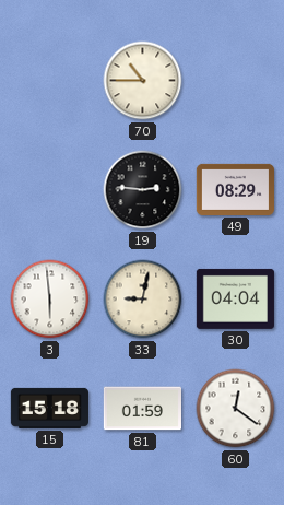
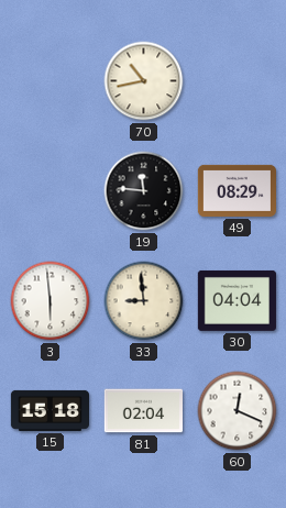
70: 10:45 -> 10:43 (144, 81)
19: 2:46 -> 11:46 (144, 191)
33: 9:02 -> 8:59 (144, 301)
81: 01:59 -> 02:04 (143, 411)
60: 12:21 -> 12:19 (238, 411)
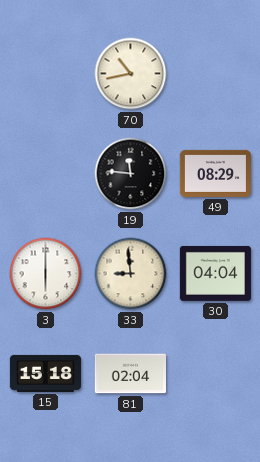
3: 5:59 -> 6:00 (46, 274)
60: 12:19 -> none (238, 411)
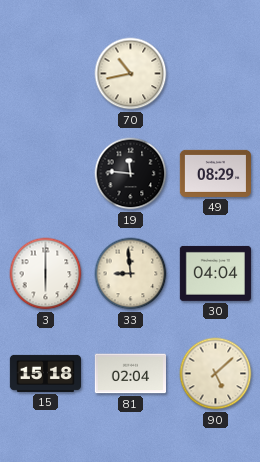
90: none -> 5:08 (216, 374)
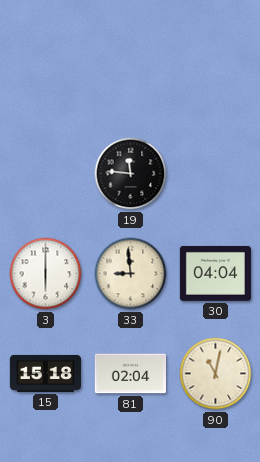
70: 10:43 -> none (131, 74)
49: 08:29 -> none (215, 173)
90: 5:08 -> 11:02 (216, 374)
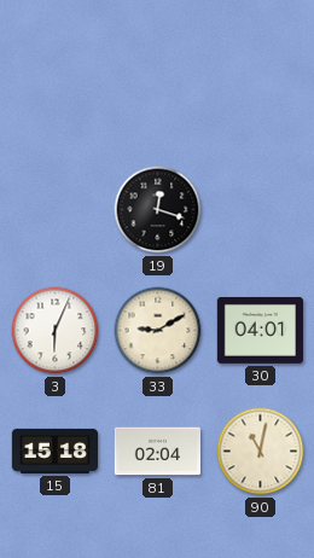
19: 11:46 -> 12:18 (158, 210)
3: 6:00 -> 6:04 (56, 331)
33: 8:59 -> 9:10 (158, 331)
30: 04:04 -> 04:01 (260, 330)
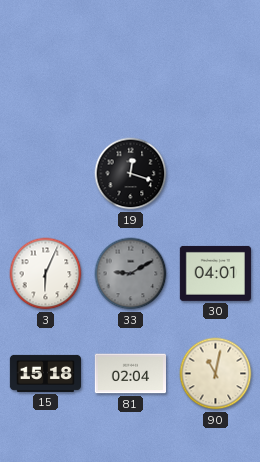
33 dial: cream -> grey (131, 274)
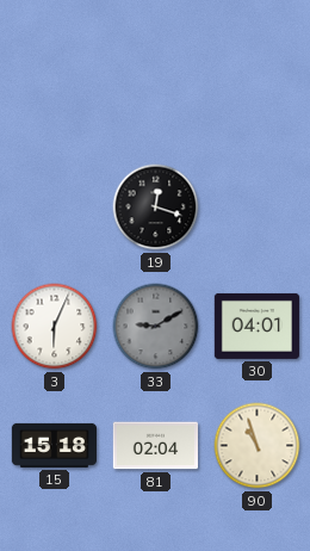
90: 11:02 -> 10:57 (258, 446)
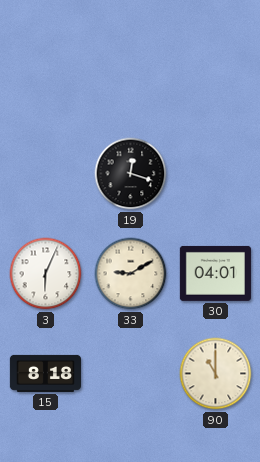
33 dial: grey -> cream (131, 274)
15: 15:18 -> 8:18 (45, 373)
81: 02:04 -> none (155, 446)
90: 10:57 -> 11:00 (216, 374)
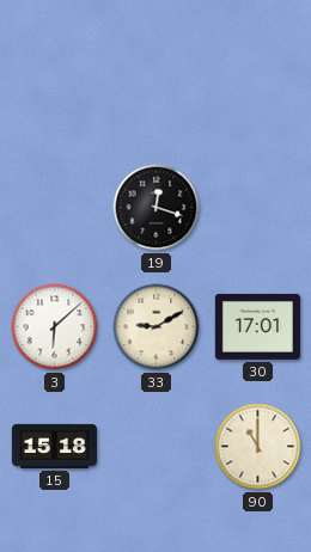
3: 6:04 -> 6:08 (55, 327)
30: 04:01 -> 17:01 (257, 326)
15: 8:18 -> 15:18 (54, 446)
